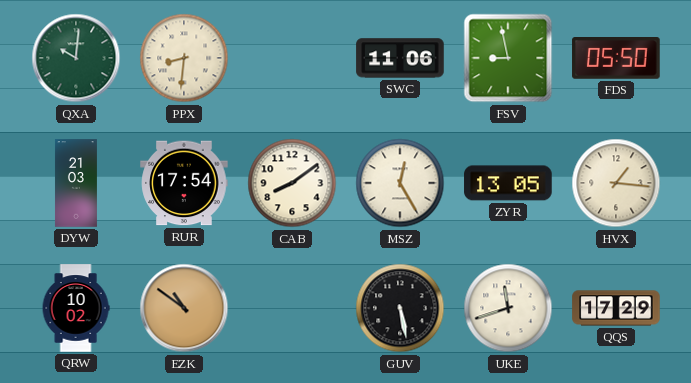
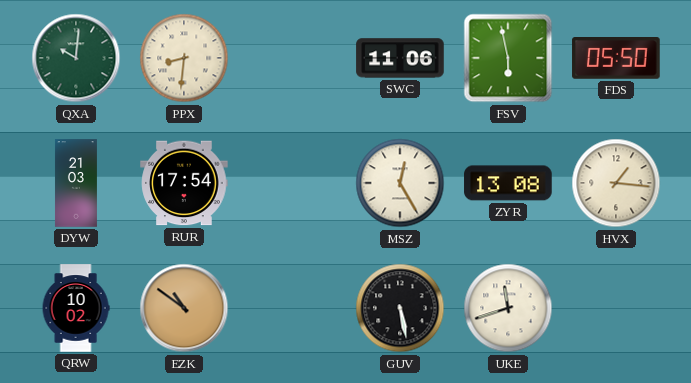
FSV: 8:58 -> 5:58 (508, 58)
CAB: 8:09 -> none (292, 183)
ZYR: 13:05 -> 13:08 (508, 183)
QQS: 17:29 -> none (616, 308)
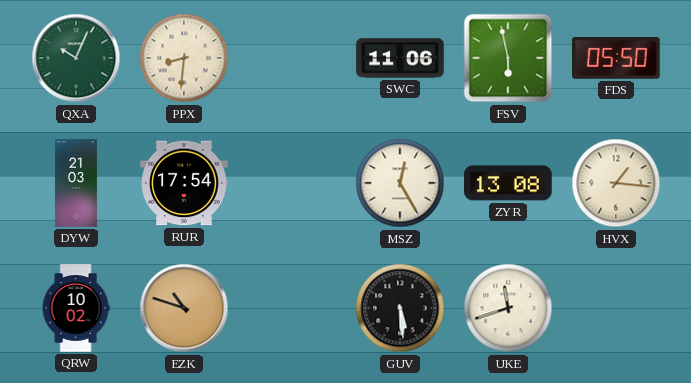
QXA: 10:01 -> 10:04 (76, 58)
EZK: 10:51 -> 10:48 (184, 308)
GUV: 5:28 -> 5:29 (400, 308)
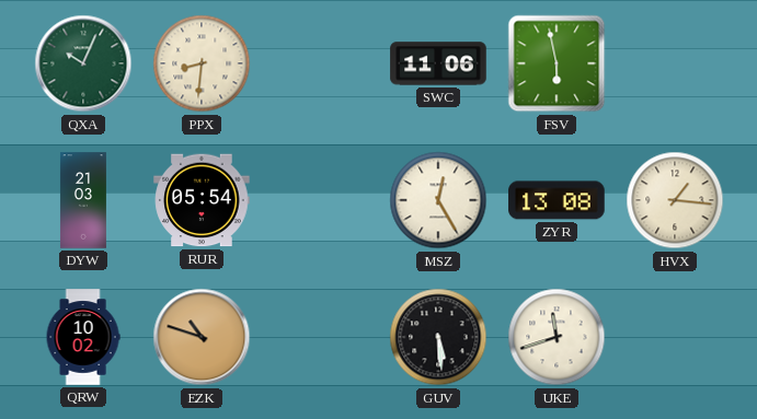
FDS: 05:50 -> none (616, 59)
RUR: 17:54 -> 05:54 (202, 200)
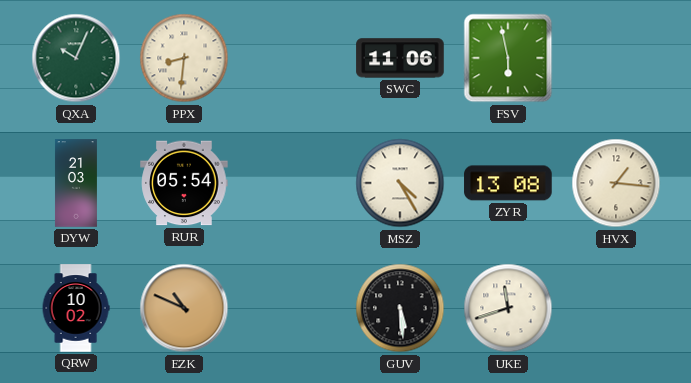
MSZ: 12:25 -> 4:25 (400, 183)
EZK: 10:48 -> 10:49 (184, 308)
